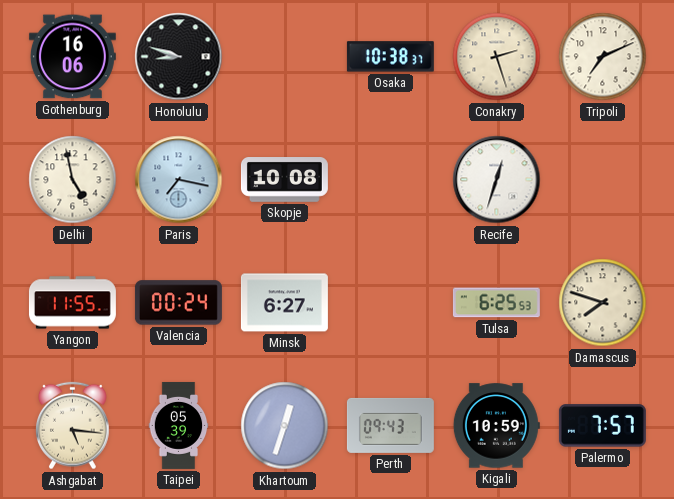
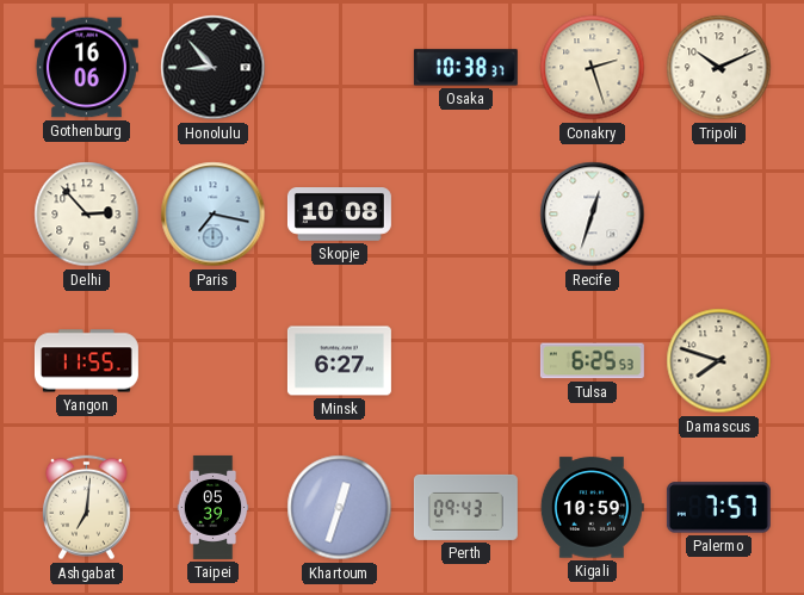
Honolulu: 8:48 -> 8:53 (214, 68)
Tripoli: 7:11 -> 10:11 (719, 68)
Delhi: 4:58 -> 2:53 (87, 215)
Valencia: 00:24 -> none (178, 303)
Ashgabat: 5:16 -> 7:01 (87, 508)
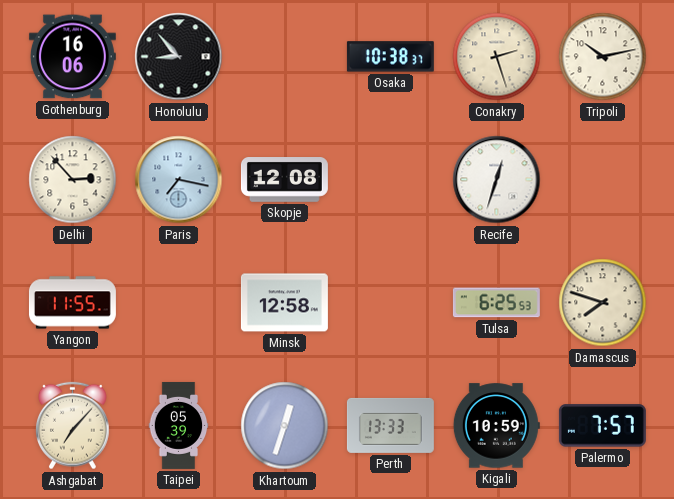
Tripoli: 10:11 -> 10:13 (603, 57)
Skopje: 10:08 -> 12:08 (284, 180)
Minsk: 6:27 -> 12:58 (284, 303)
Ashgabat: 7:01 -> 7:07 (73, 426)
Perth: 09:43 -> 13:33 (390, 425)
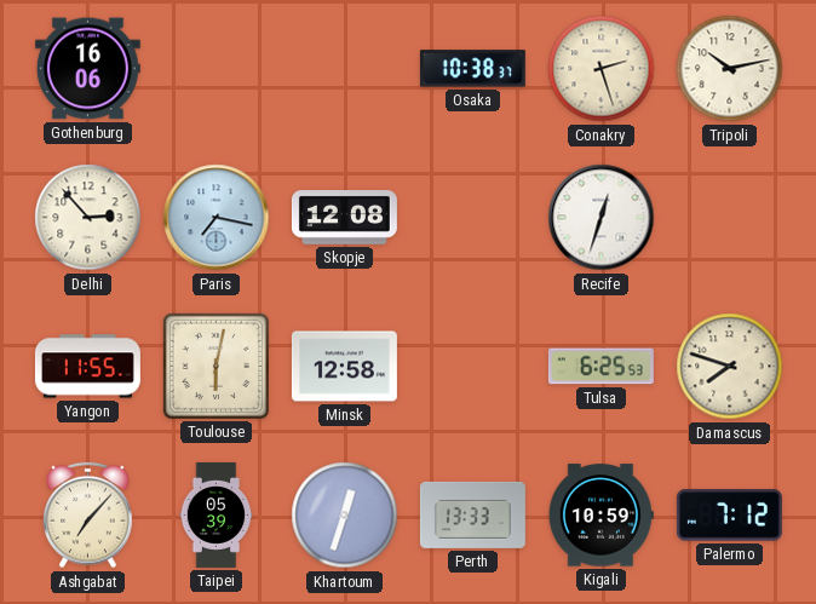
Honolulu: 8:53 -> none (179, 57)
Toulouse: none -> 6:02 (216, 366)
Palermo: 7:57 -> 7:12 (729, 516)
